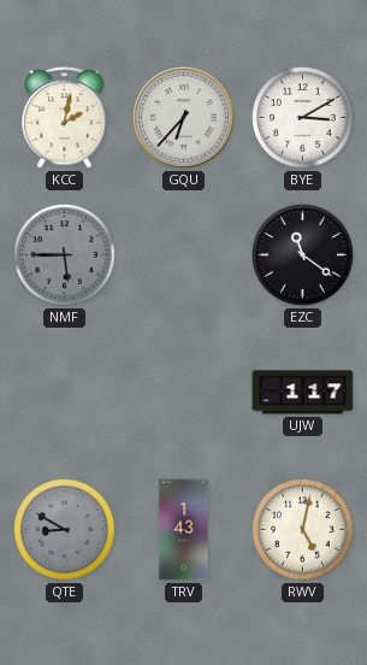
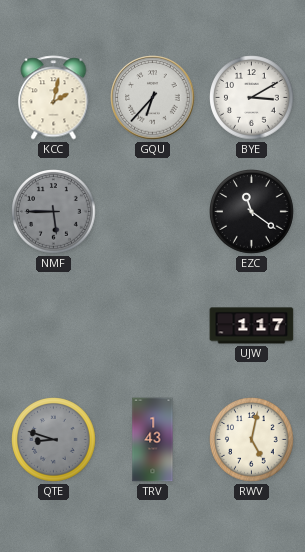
QTE: 8:50 -> 8:48 (54, 440)
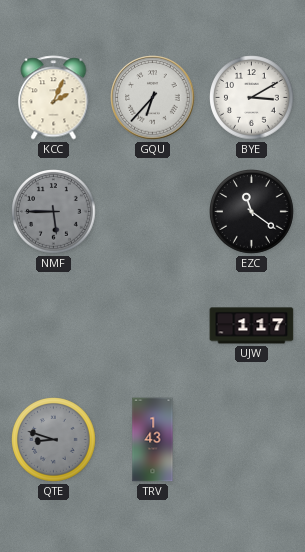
KCC: 2:02 -> 2:04 (54, 98)
RWV: 5:02 -> none (252, 440)
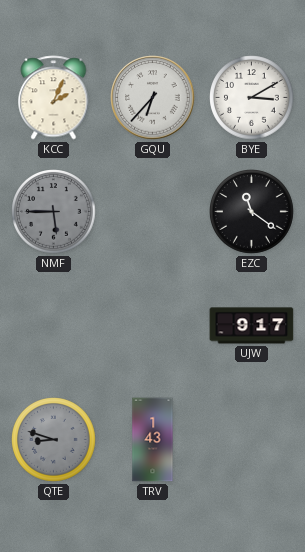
UJW: 1:17 -> 9:17 (252, 326)
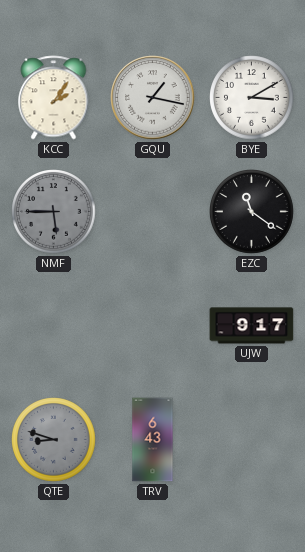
KCC: 2:04 -> 2:06 (54, 98)
GQU: 6:37 -> 1:17 (153, 98)
TRV: 1:43 -> 6:43 (153, 440)
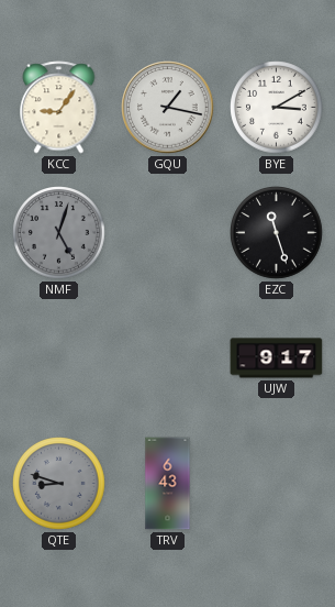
KCC: 2:06 -> 9:06 (59, 108)
NMF: 5:45 -> 5:03 (59, 233)
EZC: 11:21 -> 11:27 (277, 233)
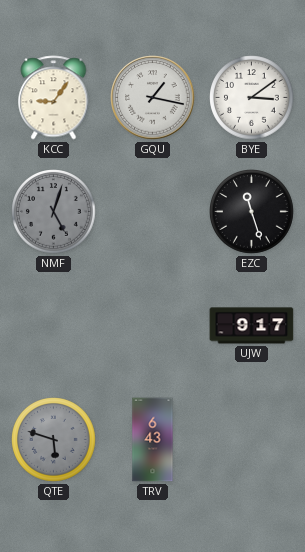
BYE: 3:10 -> 3:09 (252, 98)
QTE: 8:48 -> 5:48 (54, 440)
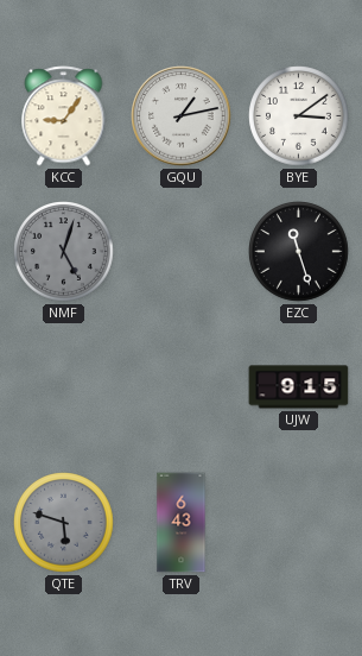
GQU: 1:17 -> 1:13 (182, 116)
UJW: 9:17 -> 9:15 (299, 387)
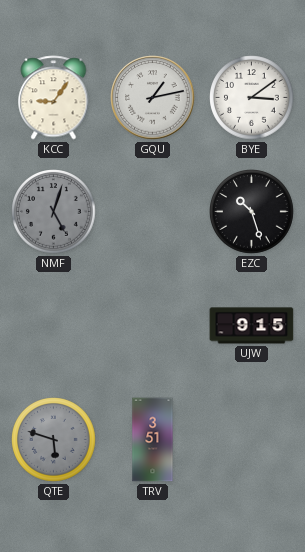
EZC: 11:27 -> 10:27 (252, 212)
TRV: 6:43 -> 3:51 (153, 440)
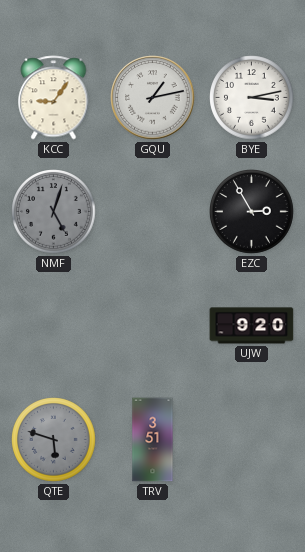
BYE: 3:09 -> 3:13 (252, 98)
EZC: 10:27 -> 2:55 (252, 212)
UJW: 9:15 -> 9:20 (252, 326)
